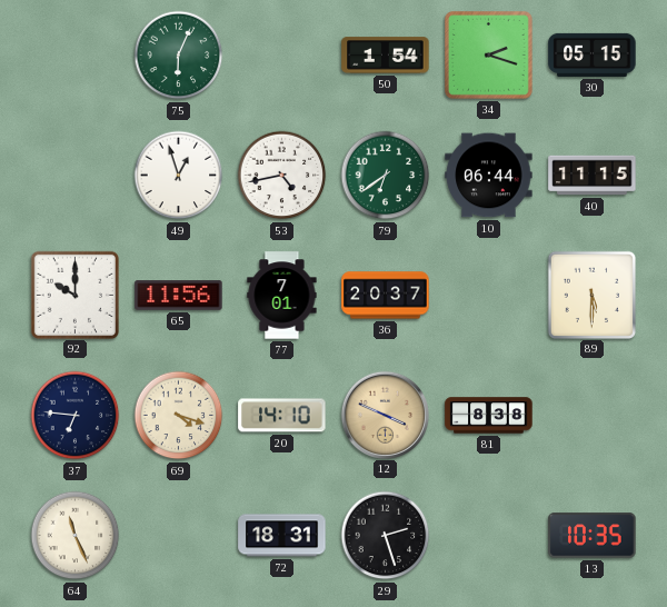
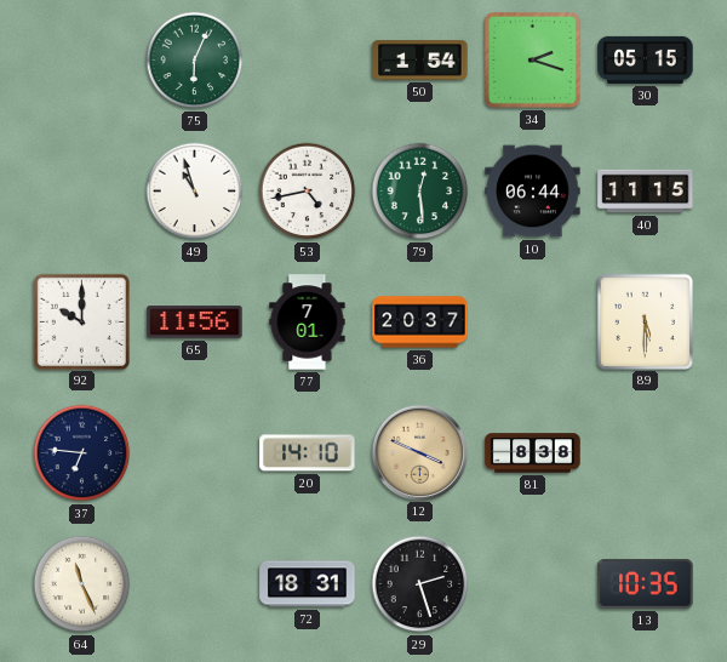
49: 12:57 -> 10:57 (195, 192)
79: 6:39 -> 12:29 (420, 192)
69: 4:18 -> none (179, 416)
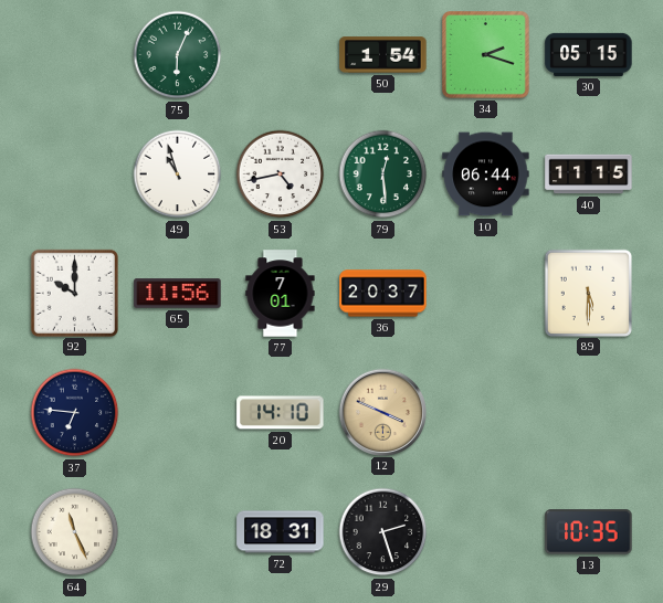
81: 8:38 -> none (533, 453)
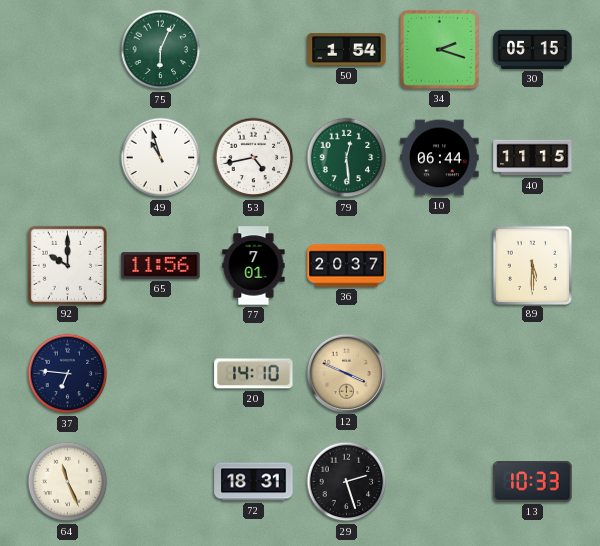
13: 10:35 -> 10:33 (533, 482)
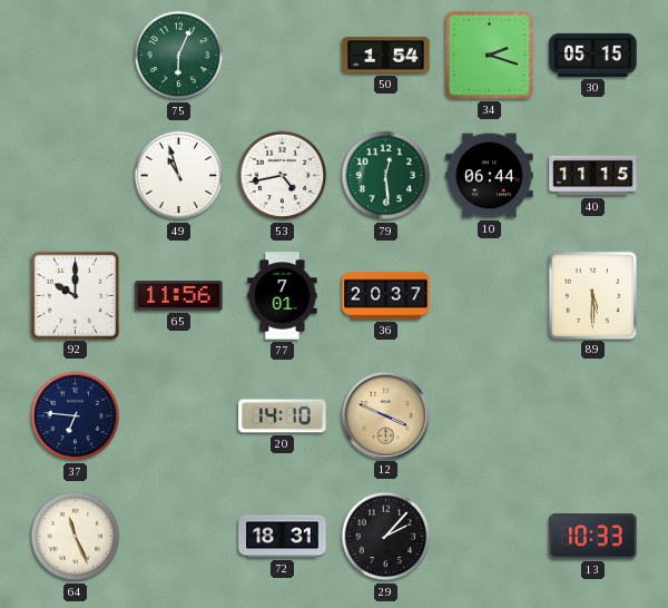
29: 2:27 -> 2:07 (386, 537)
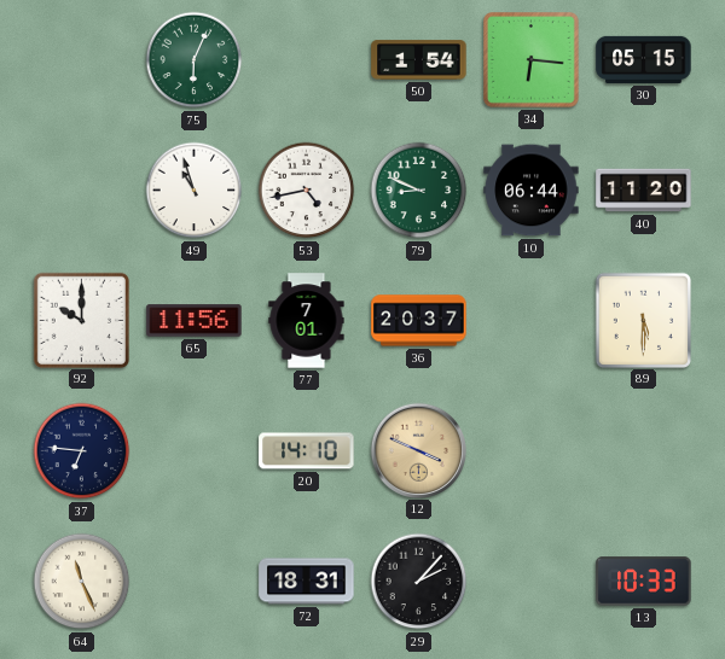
34: 2:18 -> 6:16 (532, 60)
79: 12:29 -> 8:49 (419, 191)
40: 11:15 -> 11:20 (644, 191)
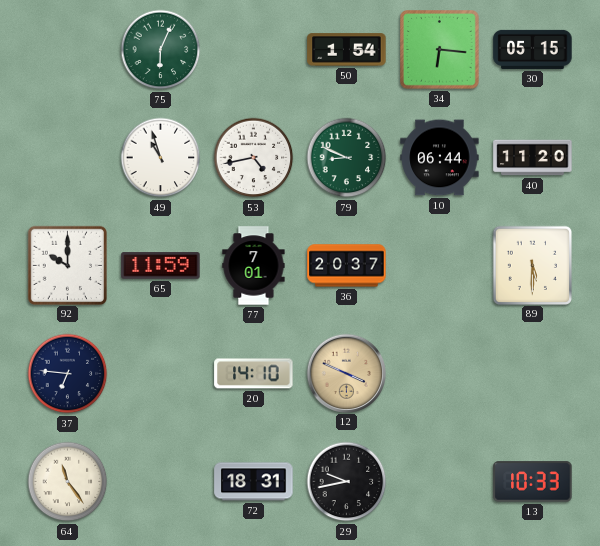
65: 11:56 -> 11:59 (161, 266)
64: 11:26 -> 11:24 (68, 482)
29: 2:07 -> 9:43 (347, 482)
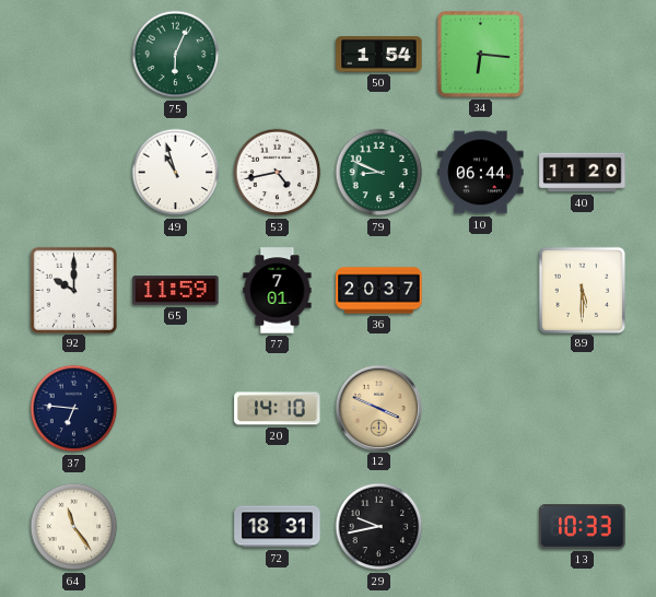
30: 05:15 -> none (533, 49)
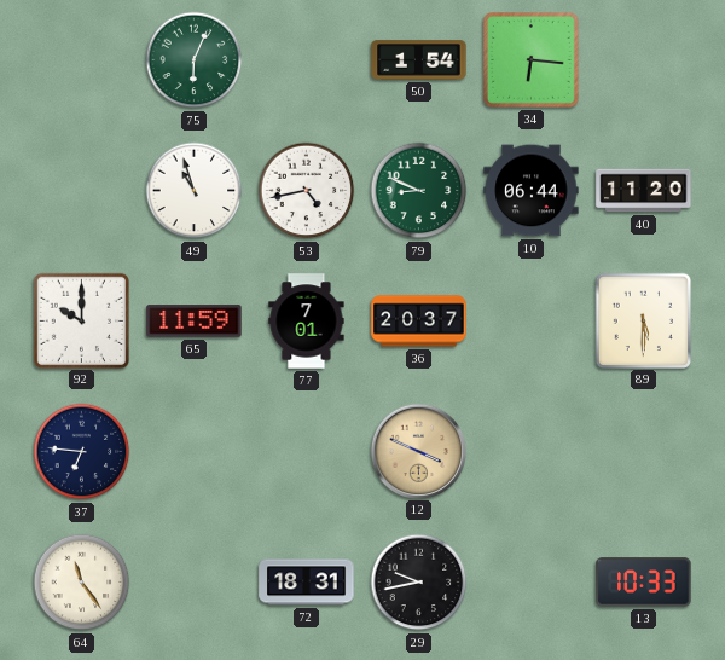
20: 14:10 -> none (278, 409)
